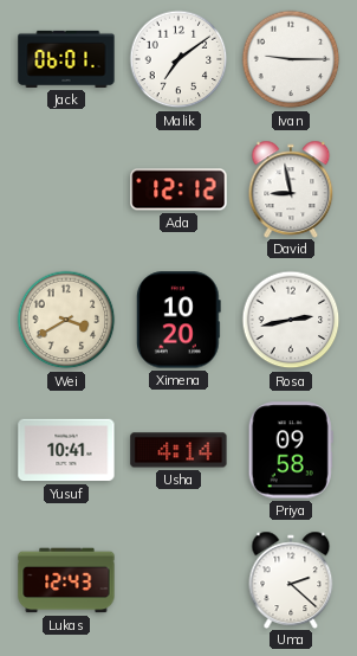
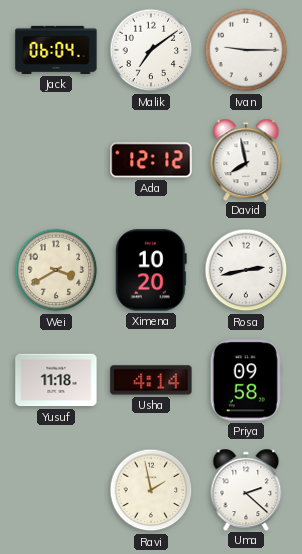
Jack: 06:01 -> 06:04 (56, 50)
David: 8:58 -> 7:58 (246, 159)
Yusuf: 10:41 -> 11:18 (56, 380)
Lukas: 12:43 -> none (66, 580)
Ravi: none -> 1:58 (151, 490)
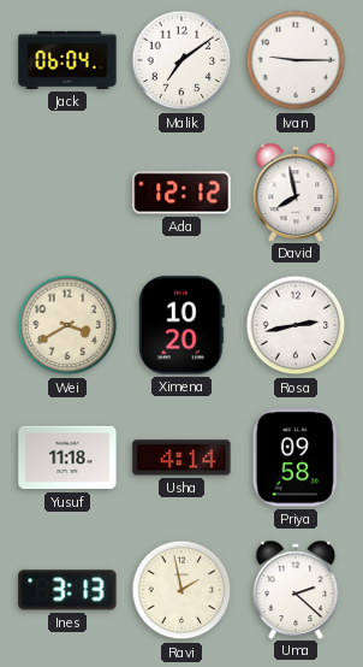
Ines: none -> 3:13 (67, 590)
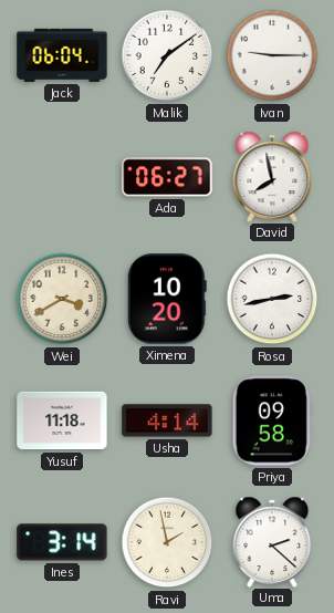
Ada: 12:12 -> 06:27 (167, 177)
Ines: 3:13 -> 3:14 (62, 542)
